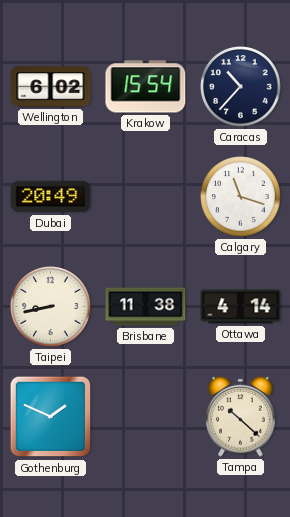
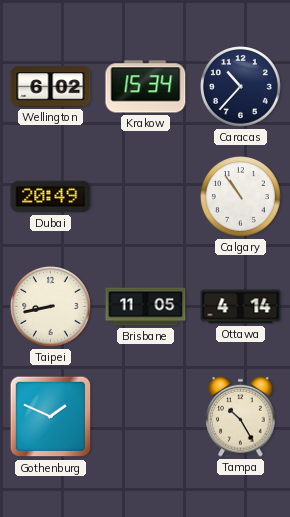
Krakow: 15:54 -> 15:34 (146, 87)
Calgary: 11:18 -> 10:54 (241, 197)
Brisbane: 11:38 -> 11:05 (146, 307)
Tampa: 10:22 -> 10:25 (241, 416)
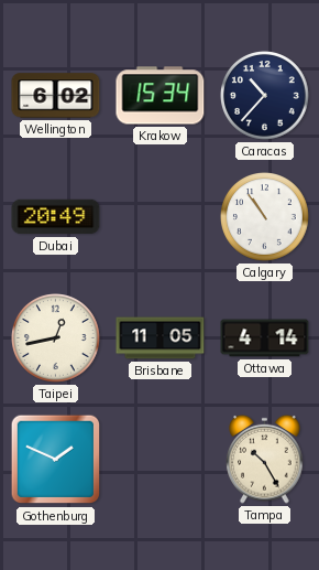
Taipei: 8:43 -> 12:43 (56, 338)
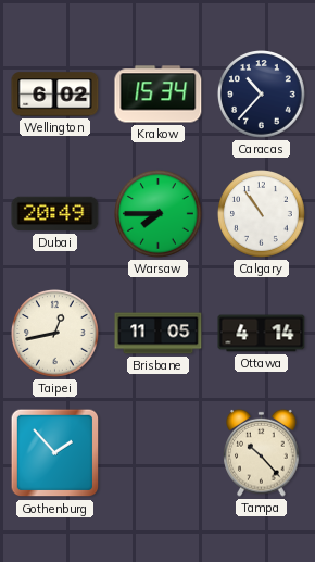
Warsaw: none -> 7:45 (159, 214)
Gothenburg: 1:49 -> 1:53 (55, 453)
Tampa: 10:25 -> 10:23 (262, 452)
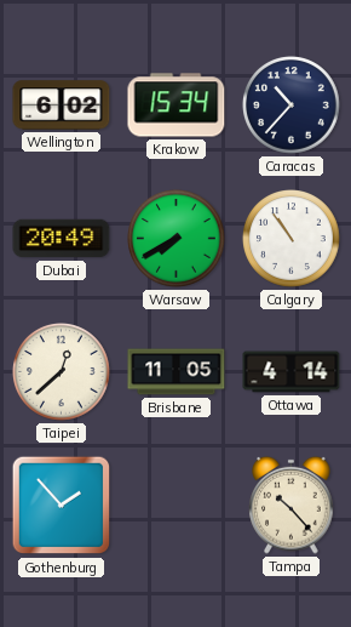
Warsaw: 7:45 -> 7:40 (177, 239)
Taipei: 12:43 -> 12:38 (62, 372)
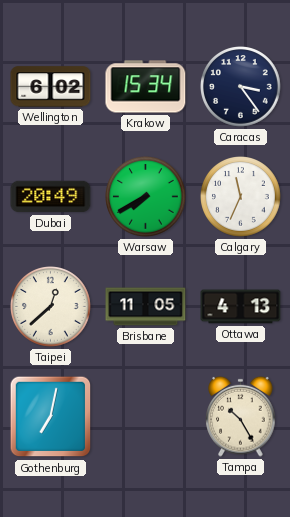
Caracas: 10:37 -> 3:24 (241, 87)
Calgary: 10:54 -> 11:34 (241, 197)
Ottawa: 4:14 -> 4:13 (241, 307)
Gothenburg: 1:53 -> 7:02 (51, 417)
Tampa: 10:23 -> 10:25 (241, 416)
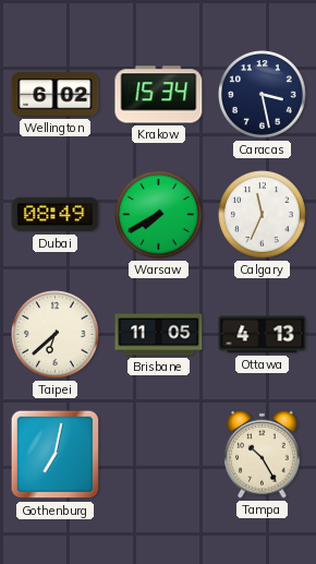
Caracas: 3:24 -> 3:28 (263, 95)
Dubai: 20:49 -> 08:49 (56, 215)
Taipei: 12:38 -> 6:38 (56, 335)
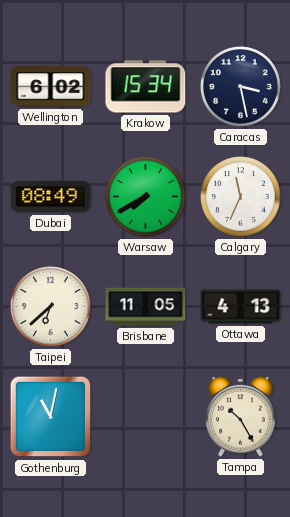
Gothenburg: 7:02 -> 11:02 (51, 417)
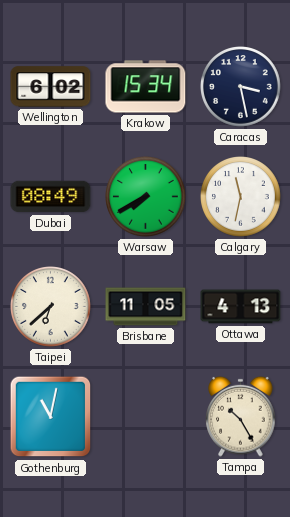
Calgary: 11:34 -> 11:32 (241, 197)
